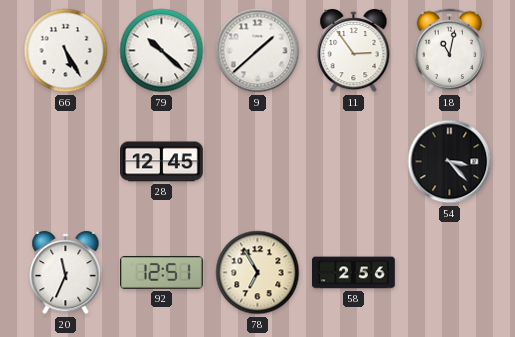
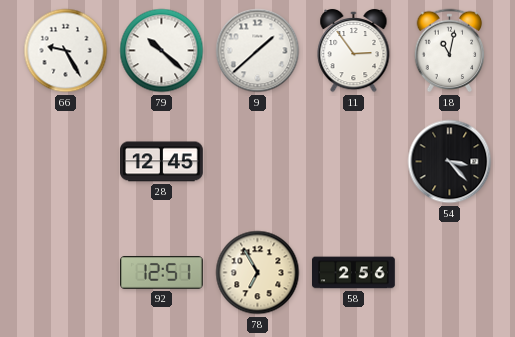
66: 5:25 -> 9:25 (66, 51)
20: 11:34 -> none (66, 273)
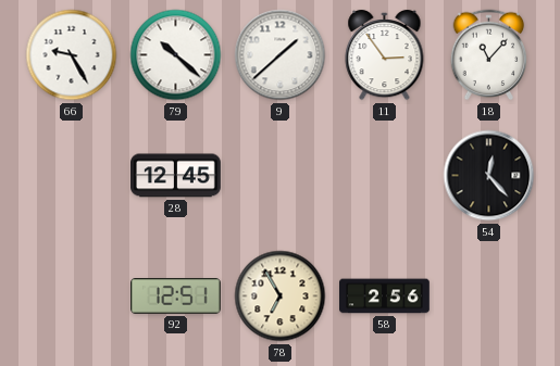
18: 11:02 -> 11:07 (489, 55)
54: 3:23 -> 12:23 (489, 176)
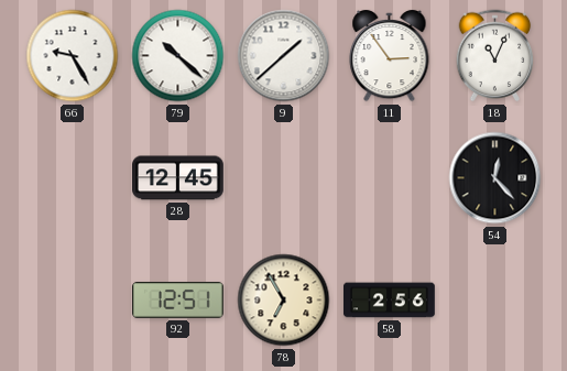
18: 11:07 -> 11:04 (495, 56)
